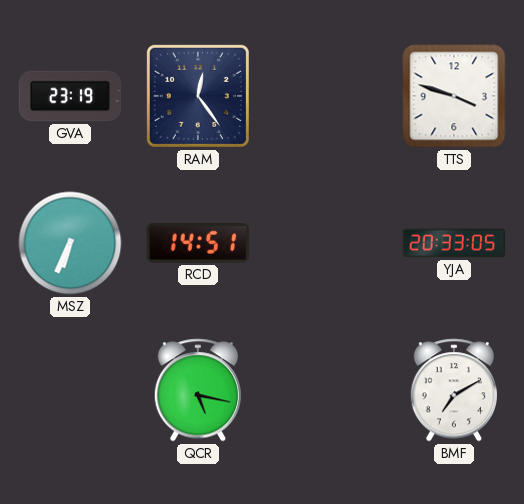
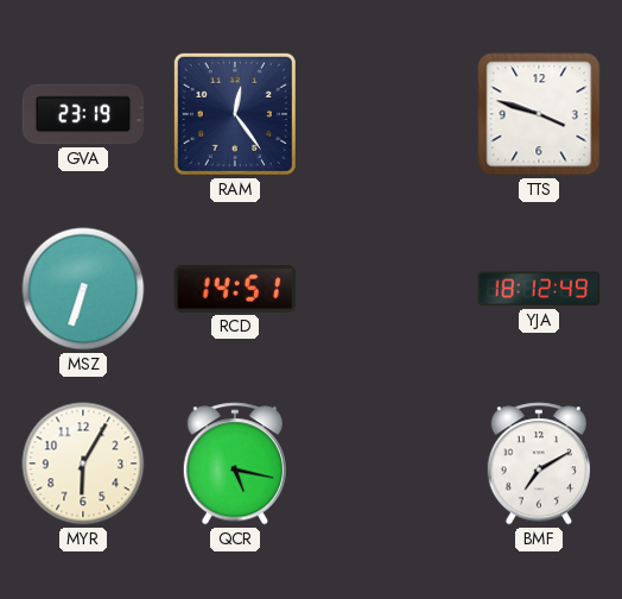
MSZ: 6:34 -> 6:33 (83, 289)
YJA: 20:33 -> 18:12 (539, 289)
MYR: none -> 6:05 (83, 464)
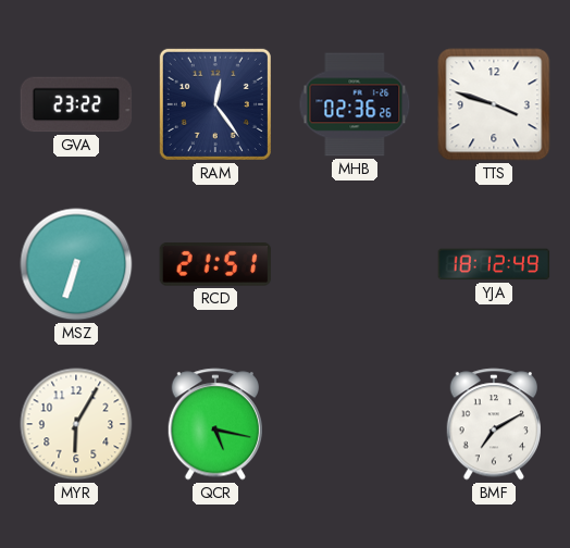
GVA: 23:19 -> 23:22 (76, 104)
MHB: none -> 02:36 (355, 104)
RCD: 14:51 -> 21:51 (215, 265)
